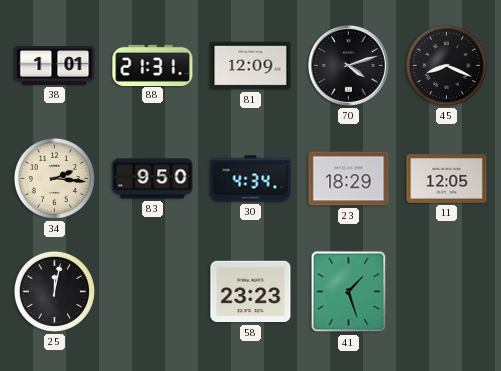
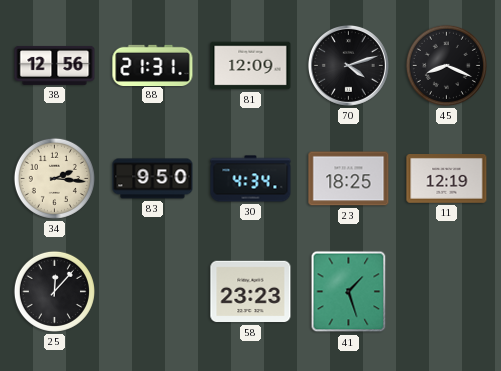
38: 1:01 -> 12:56 (55, 65)
23: 18:29 -> 18:25 (349, 179)
11: 12:05 -> 12:19 (447, 179)
25: 12:02 -> 12:07 (54, 291)
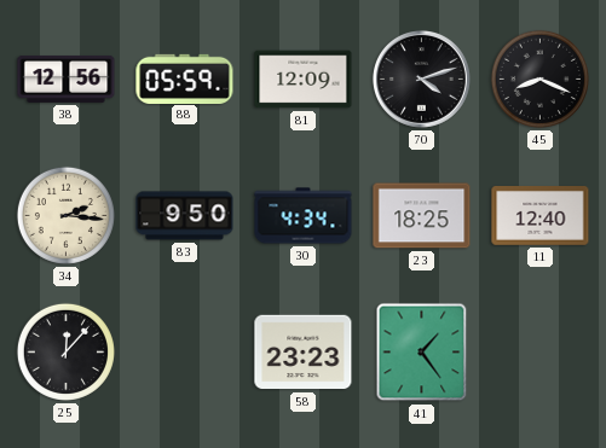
88: 21:31 -> 05:59 (185, 78)
11: 12:19 -> 12:40 (541, 216)
41: 1:27 -> 1:24 (422, 353)
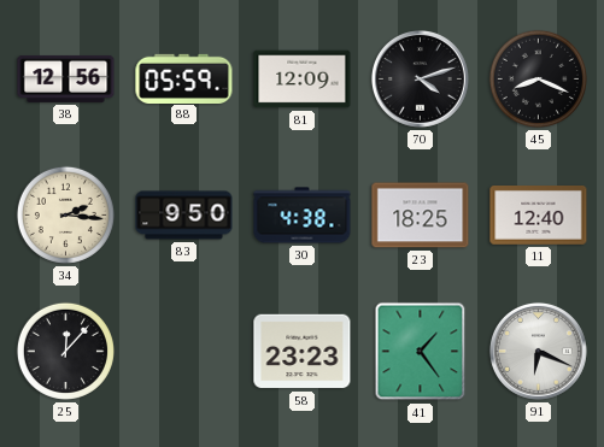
30: 4:34 -> 4:38 (303, 216)
91: none -> 6:19 (538, 351)
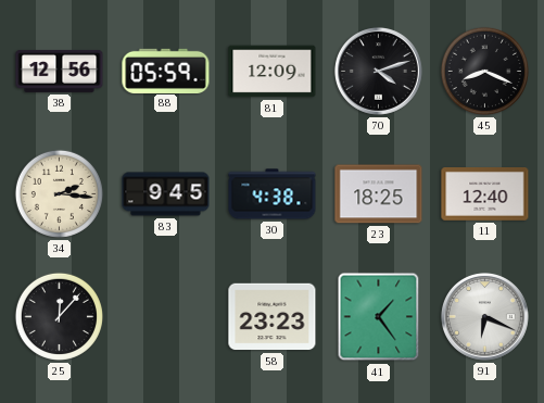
83: 9:50 -> 9:45 (166, 194)
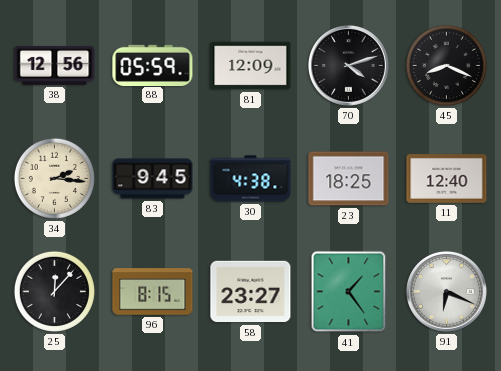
96: none -> 8:15 (153, 292)
58: 23:23 -> 23:27 (251, 292)
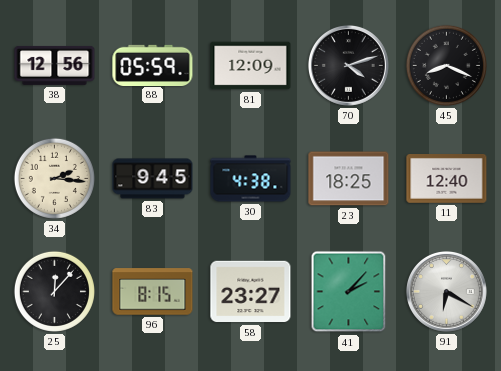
41: 1:24 -> 2:07 (349, 292)
91: 6:19 -> 6:20 (446, 291)
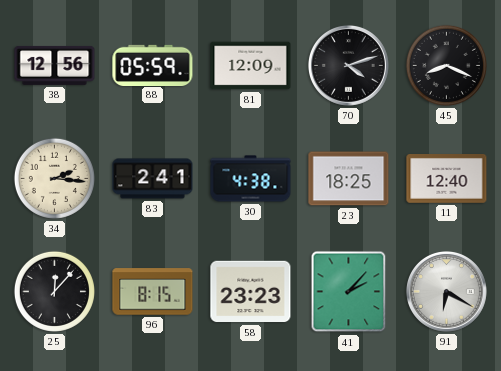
83: 9:45 -> 2:41 (153, 179)
58: 23:27 -> 23:23 (251, 292)
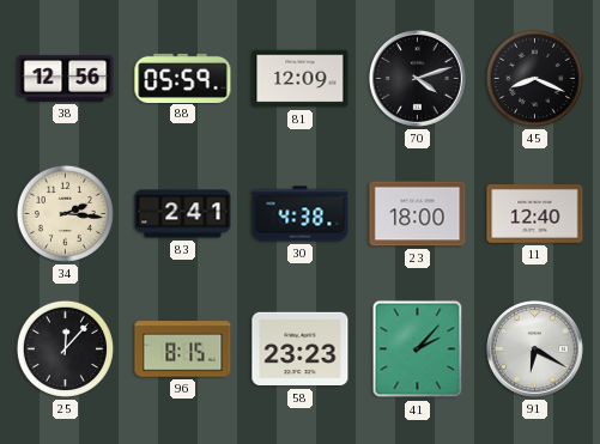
23: 18:25 -> 18:00 (418, 214)
